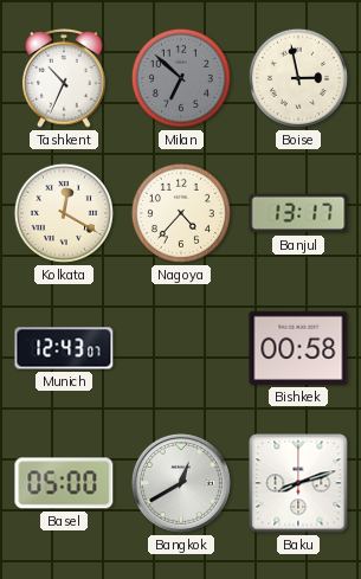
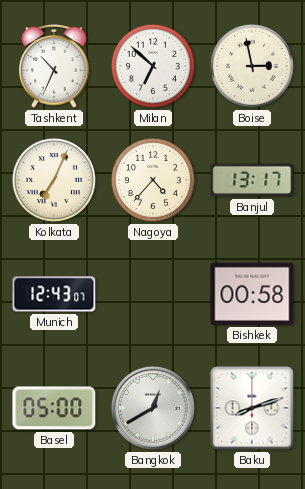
Milan dial: grey -> white (153, 66)
Kolkata: 12:20 -> 7:04 (54, 180)
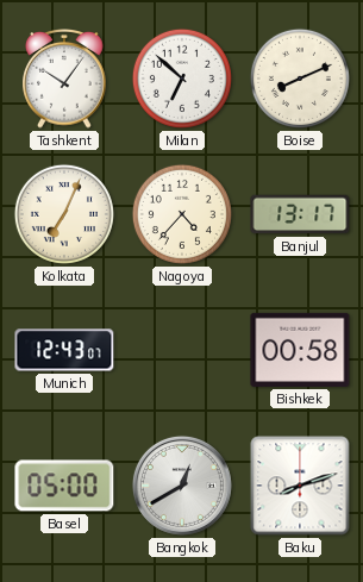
Tashkent: 10:34 -> 10:06 (64, 80)
Boise: 2:58 -> 8:11 (300, 79)
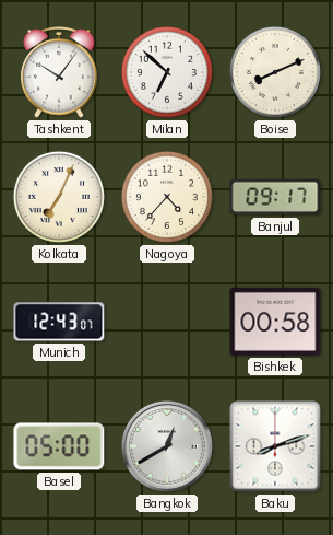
Banjul: 13:17 -> 09:17 (275, 197)
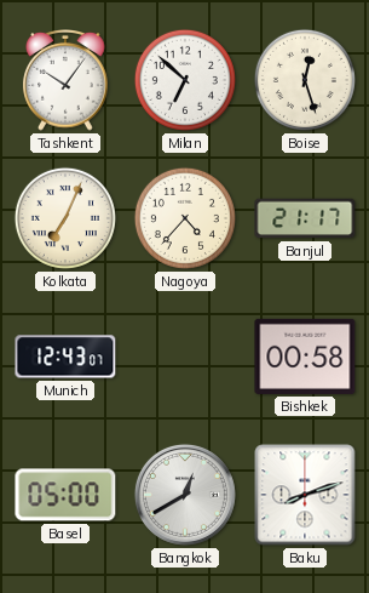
Boise: 8:11 -> 12:27 (305, 80)
Banjul: 09:17 -> 21:17 (305, 218)
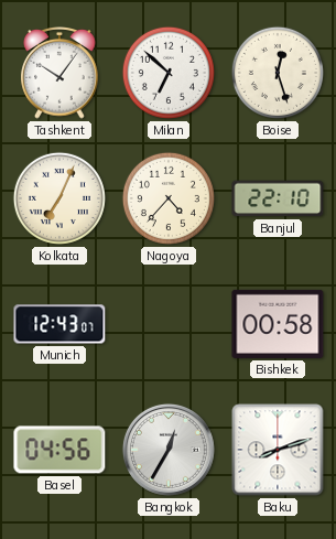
Banjul: 21:17 -> 22:10 (278, 198)
Basel: 05:00 -> 04:56 (59, 450)
Bangkok: 12:40 -> 12:35 (169, 450)
